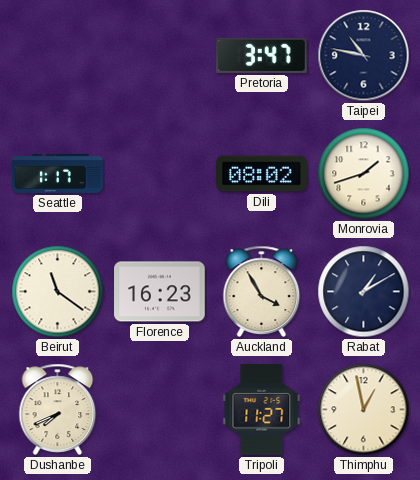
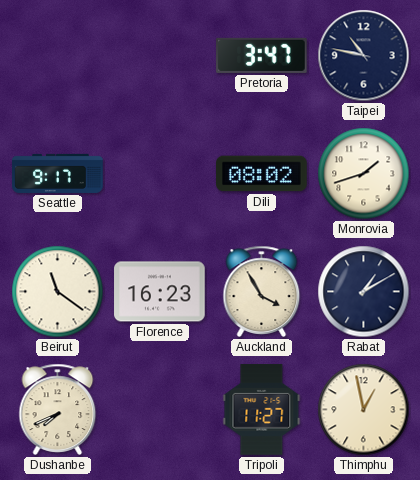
Seattle: 1:17 -> 9:17 (58, 173)
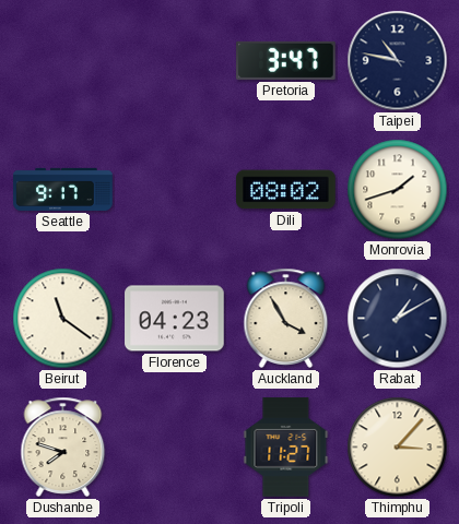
Florence: 16:23 -> 04:23 (175, 319)
Dushanbe: 7:41 -> 7:48 (63, 446)
Thimphu: 12:58 -> 3:07 (398, 448)
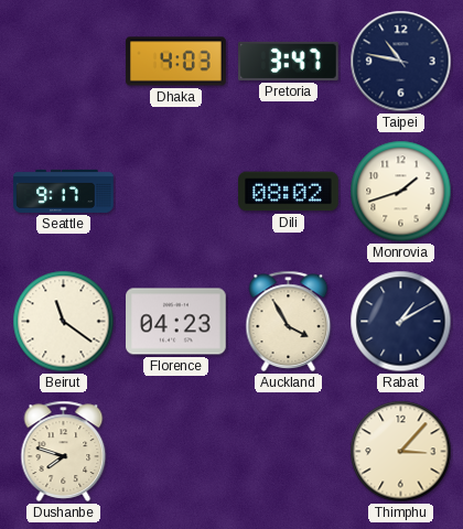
Dhaka: none -> 4:03 (176, 62)
Tripoli: 11:27 -> none (286, 448)
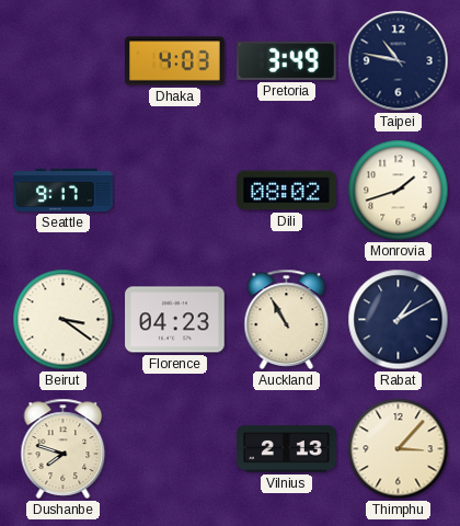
Pretoria: 3:47 -> 3:49 (287, 60)
Beirut: 11:21 -> 3:21 (64, 320)
Auckland: 3:55 -> 10:55 (287, 319)
Vilnius: none -> 2:13 (287, 449)
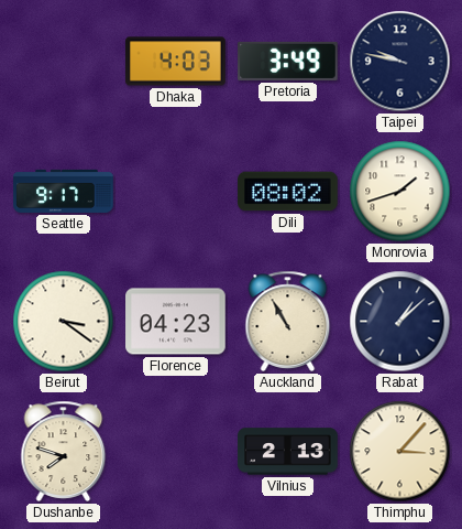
Taipei: 10:47 -> 9:47 (400, 62)
Rabat: 1:10 -> 1:08 (400, 322)
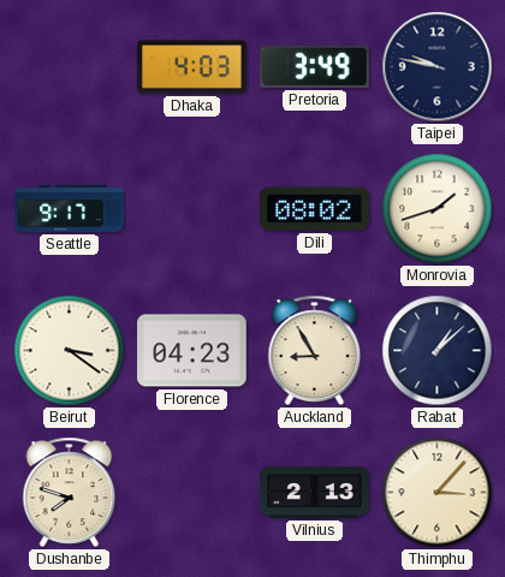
Auckland: 10:55 -> 8:55 (315, 350)
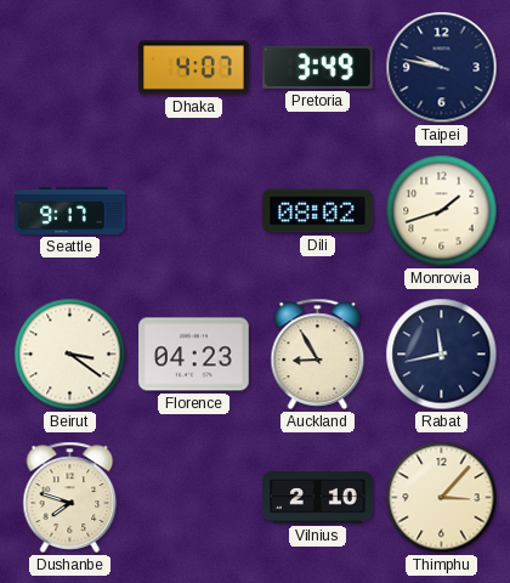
Dhaka: 4:03 -> 4:07 (194, 68)
Rabat: 1:08 -> 11:43 (442, 355)
Vilnius: 2:13 -> 2:10 (318, 498)
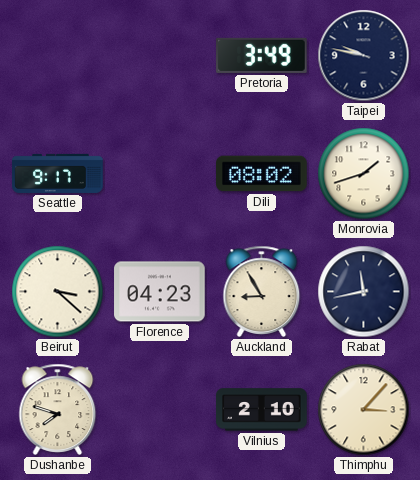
Dhaka: 4:07 -> none (194, 68)
Beirut: 3:21 -> 3:22 (58, 292)
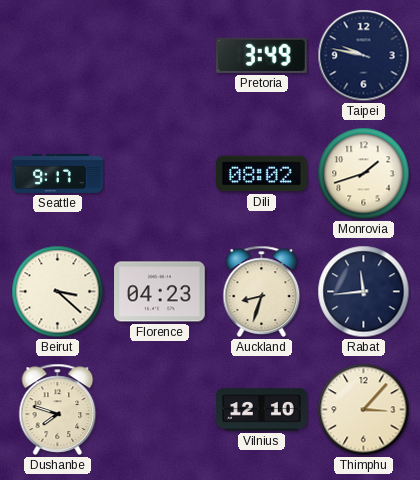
Auckland: 8:55 -> 8:33 (262, 291)
Rabat: 11:43 -> 11:44 (364, 292)
Vilnius: 2:10 -> 12:10 (262, 410)
